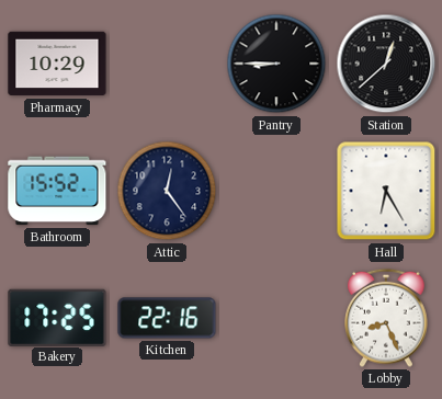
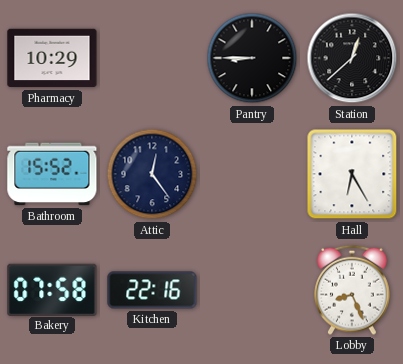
Bakery: 17:25 -> 07:58 (52, 289)
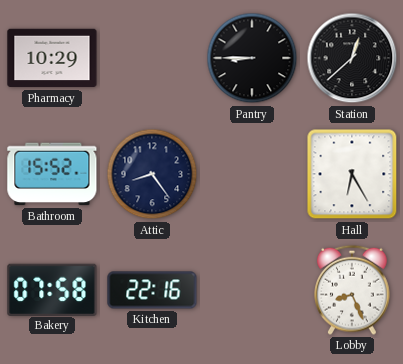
Attic: 12:24 -> 8:24 (152, 174)
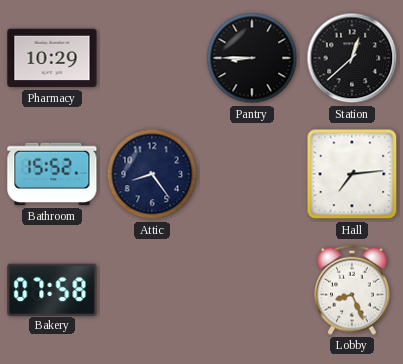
Hall: 6:25 -> 7:14 (352, 174)
Kitchen: 22:16 -> none (152, 290)
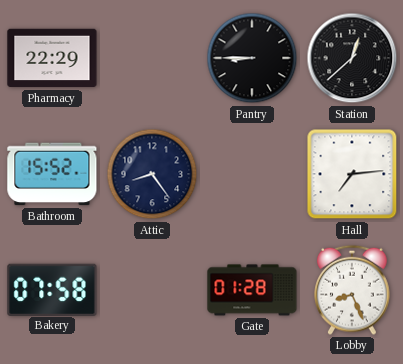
Pharmacy: 10:29 -> 22:29 (52, 58)
Gate: none -> 01:28 (252, 290)
